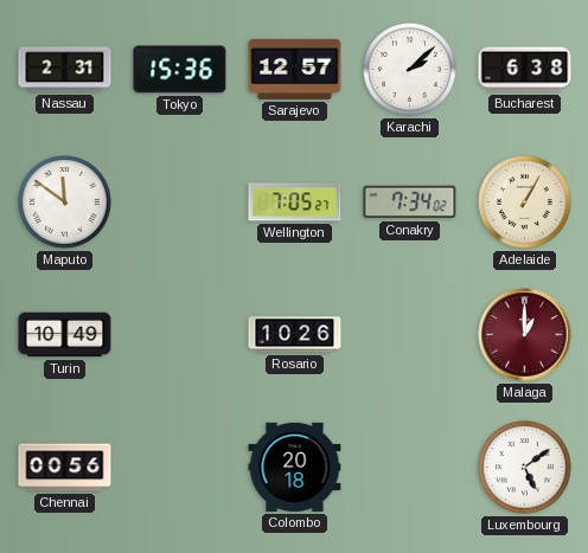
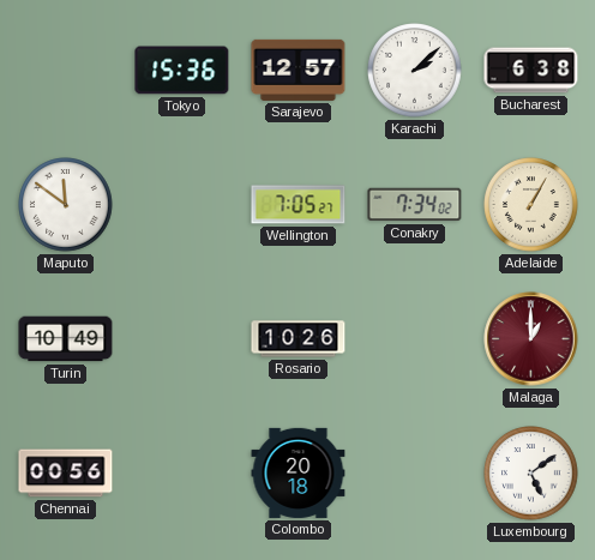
Nassau: 2:31 -> none (65, 70)
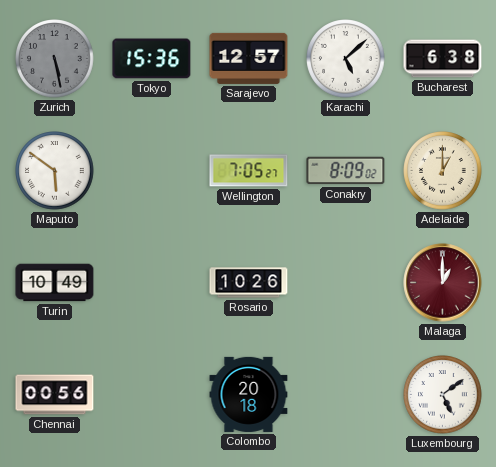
Zurich: none -> 5:28 (55, 59)
Karachi: 2:08 -> 5:08 (346, 59)
Maputo: 11:51 -> 5:51 (55, 171)
Conakry: 7:34 -> 8:09 (346, 171)
Adelaide: 1:05 -> 1:00 (443, 171)
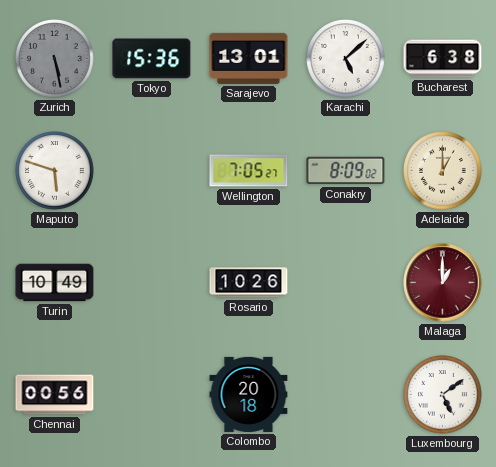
Sarajevo: 12:57 -> 13:01 (249, 58)
Maputo: 5:51 -> 5:48 (55, 171)
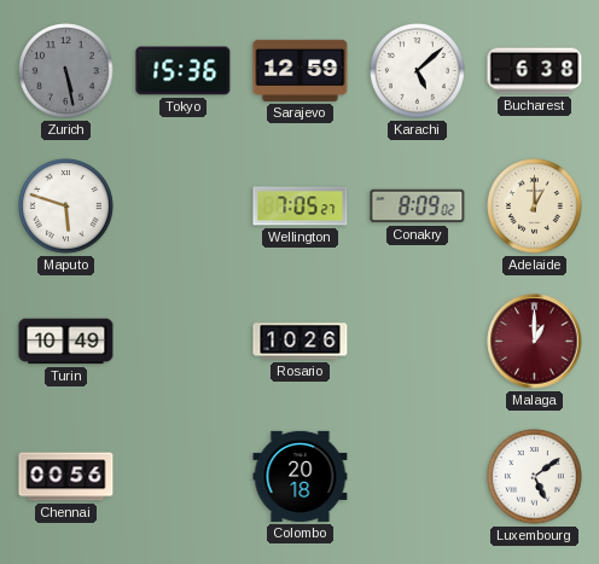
Sarajevo: 13:01 -> 12:59 (301, 70)
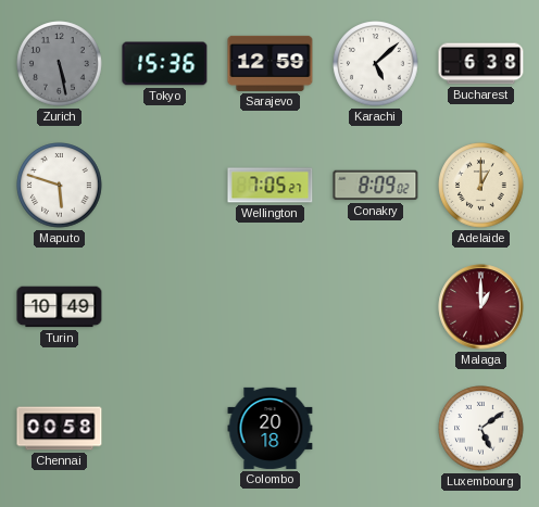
Rosario: 10:26 -> none (301, 342)
Chennai: 00:56 -> 00:58 (60, 429)
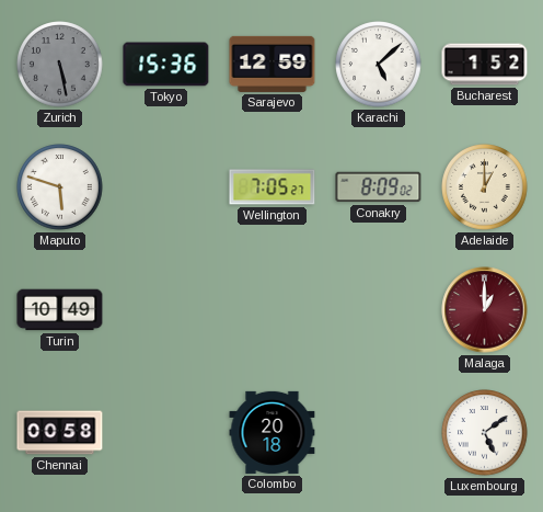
Bucharest: 6:38 -> 1:52 (485, 65)
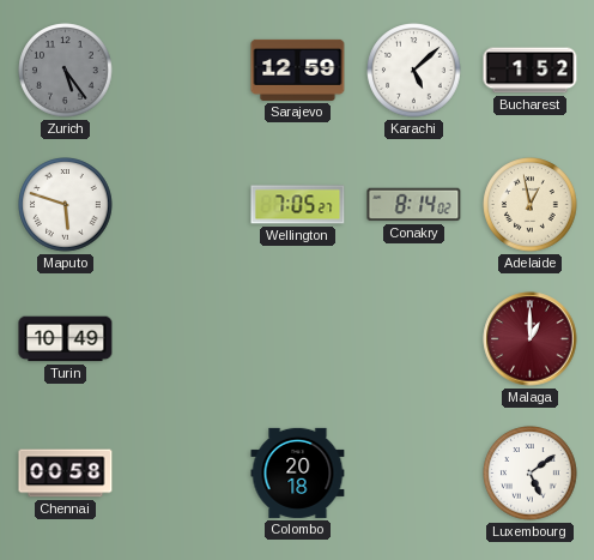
Zurich: 5:28 -> 5:24 (66, 71)
Tokyo: 15:36 -> none (166, 65)
Conakry: 8:09 -> 8:14 (414, 205)
Adelaide: 1:00 -> 12:58 (531, 205)
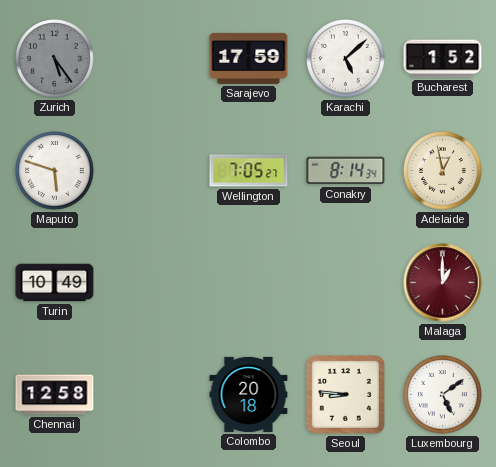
Sarajevo: 12:59 -> 17:59 (249, 58)
Conakry: 8:14:02 -> 8:14:34 (346, 171)
Chennai: 00:58 -> 12:58 (55, 395)
Seoul: none -> 8:46 (345, 394)
